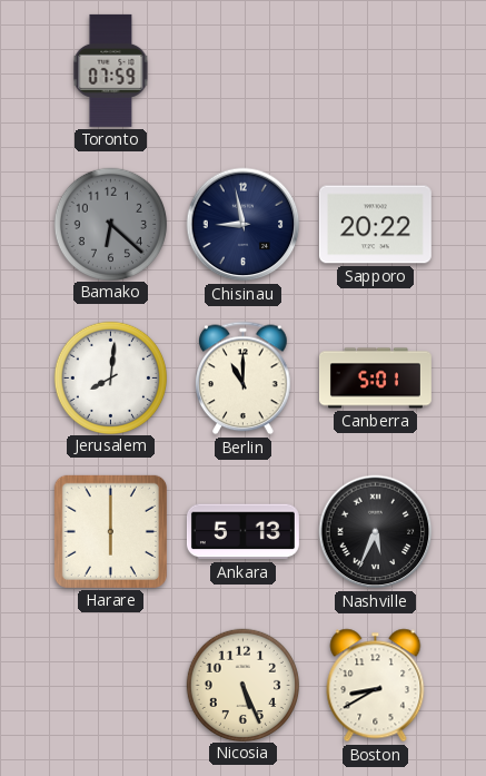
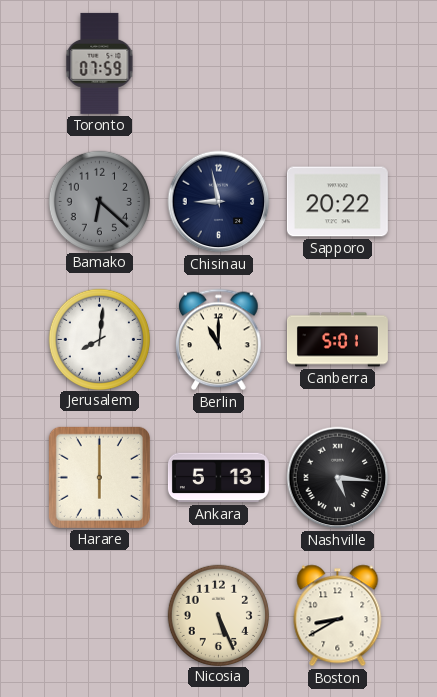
Nashville: 5:34 -> 5:16 (338, 478)
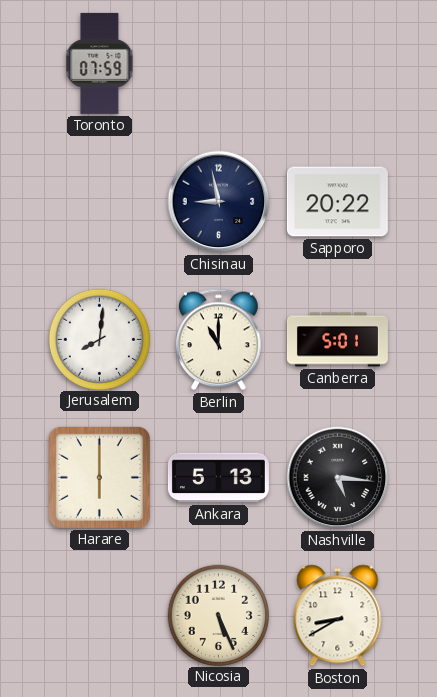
Bamako: 6:22 -> none (99, 201)
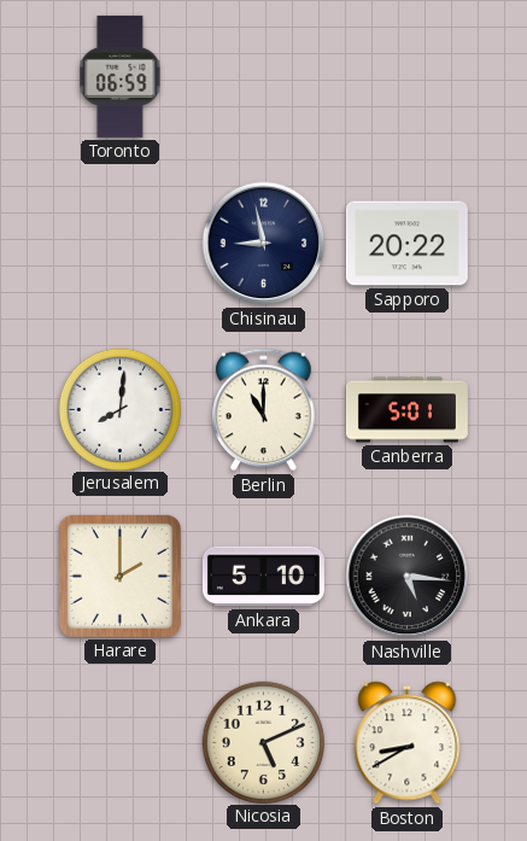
Toronto: 07:59 -> 06:59 (121, 76)
Harare: 6:00 -> 2:00 (119, 576)
Ankara: 5:13 -> 5:10 (263, 577)
Nicosia: 5:26 -> 5:11 (263, 742)
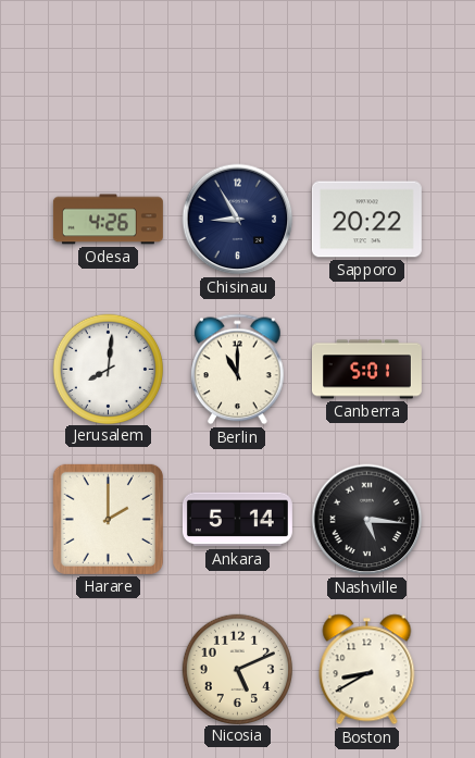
Toronto: 06:59 -> none (121, 76)
Odesa: none -> 4:26 (108, 220)
Chisinau: 8:58 -> 8:55 (238, 220)
Ankara: 5:10 -> 5:14 (237, 520)
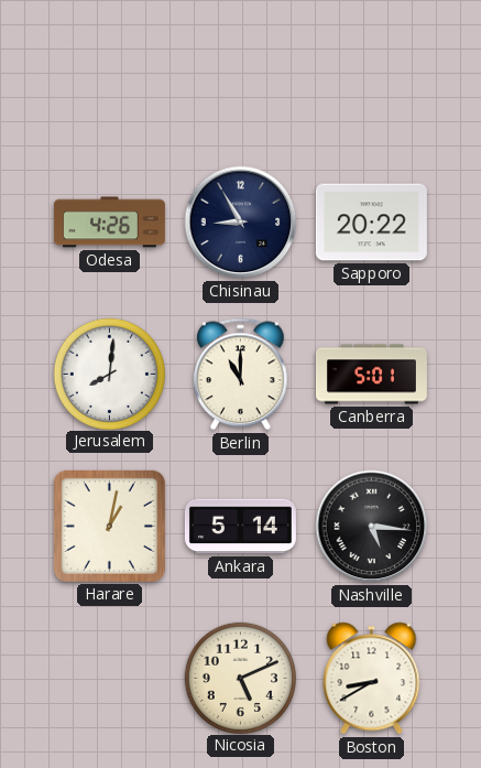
Harare: 2:00 -> 1:02 (109, 526)
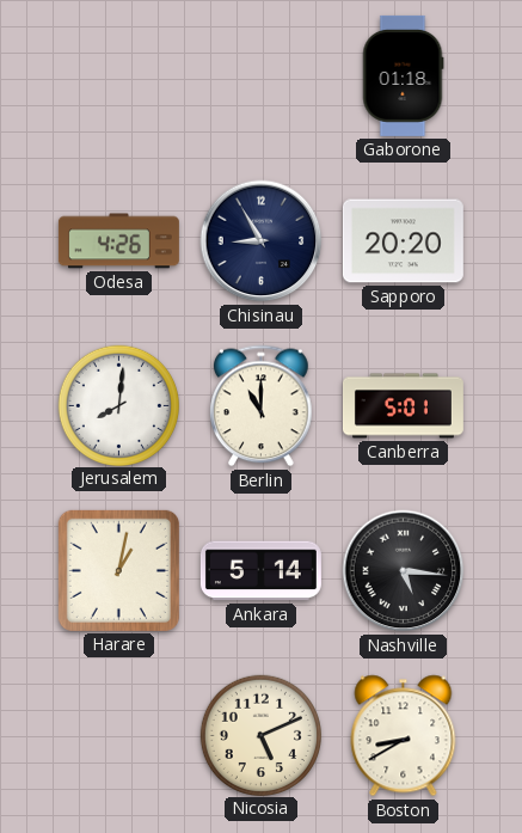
Gaborone: none -> 01:18 (403, 75)
Sapporo: 20:22 -> 20:20 (403, 241)
